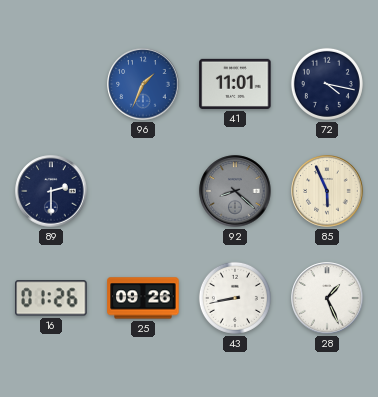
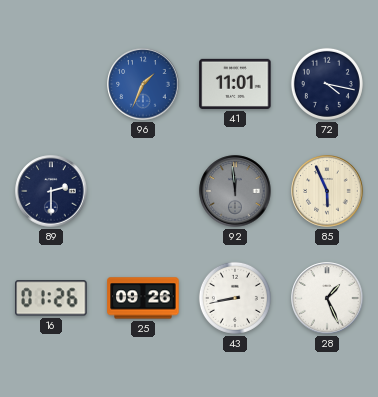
92: 8:22 -> 11:59 (235, 191)
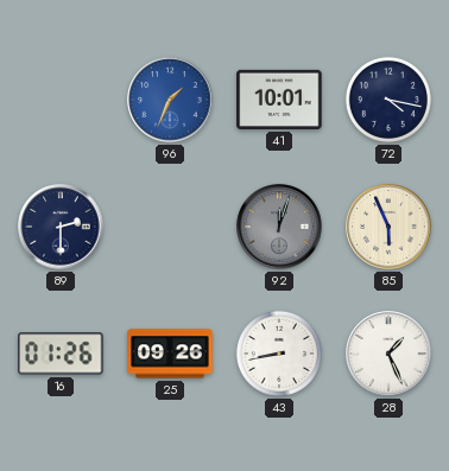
41: 11:01 -> 10:01 (279, 100)
92: 11:59 -> 12:03 (279, 227)
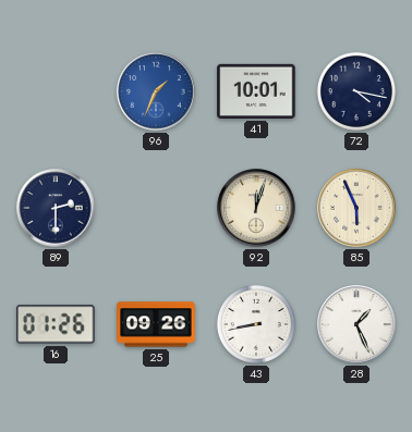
92 dial: grey -> cream (256, 208)
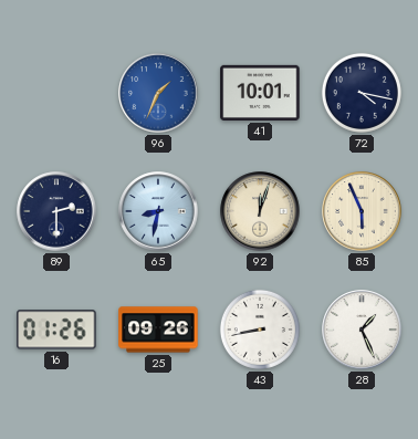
65: none -> 8:32 (158, 211)
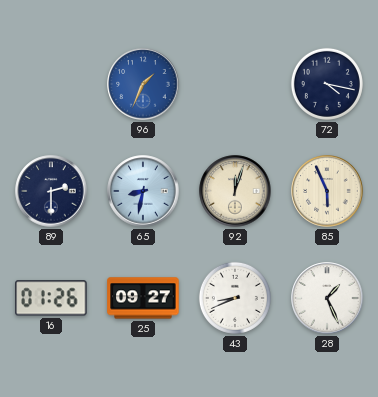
41: 10:01 -> none (260, 93)
25: 09:26 -> 09:27 (143, 298)
43: 8:43 -> 8:41 (235, 298)
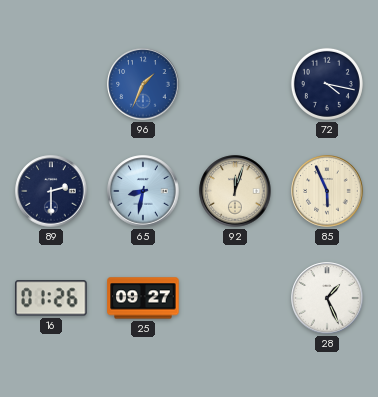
43: 8:41 -> none (235, 298)
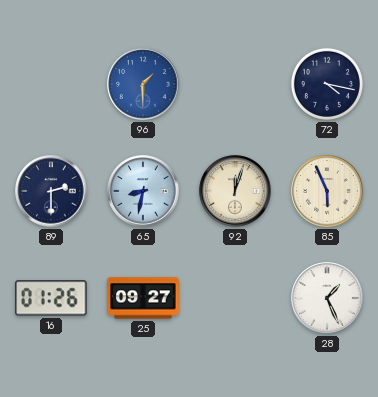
96: 1:34 -> 1:30 (143, 84)
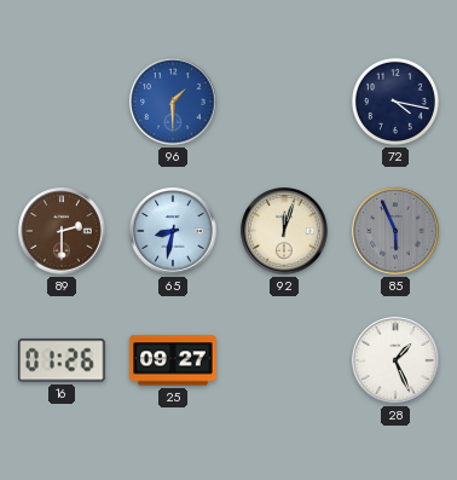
89 dial: navy -> brown (62, 231)
85 dial: cream -> grey (395, 231)
